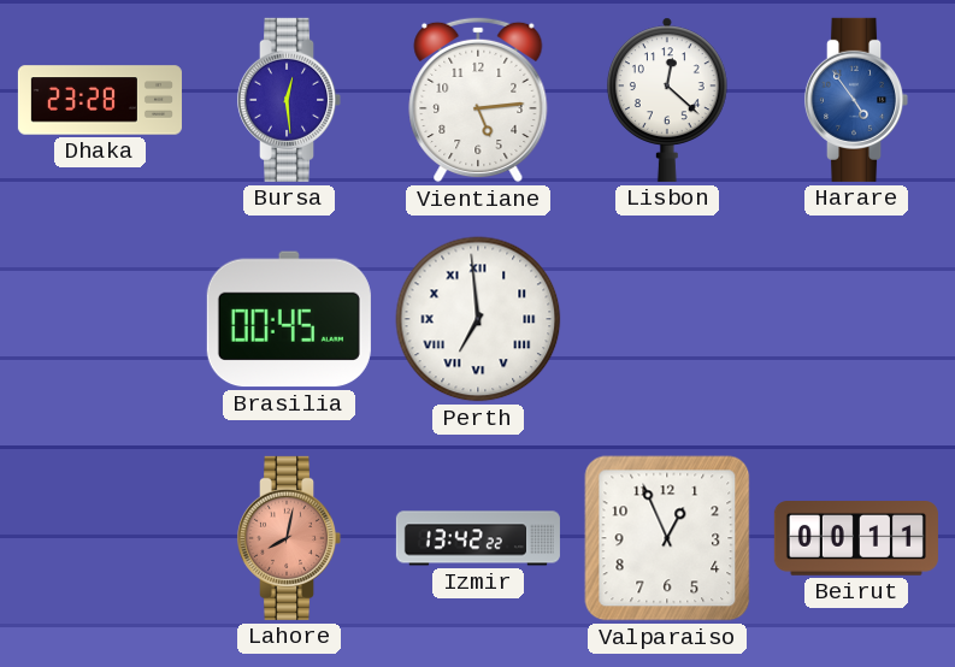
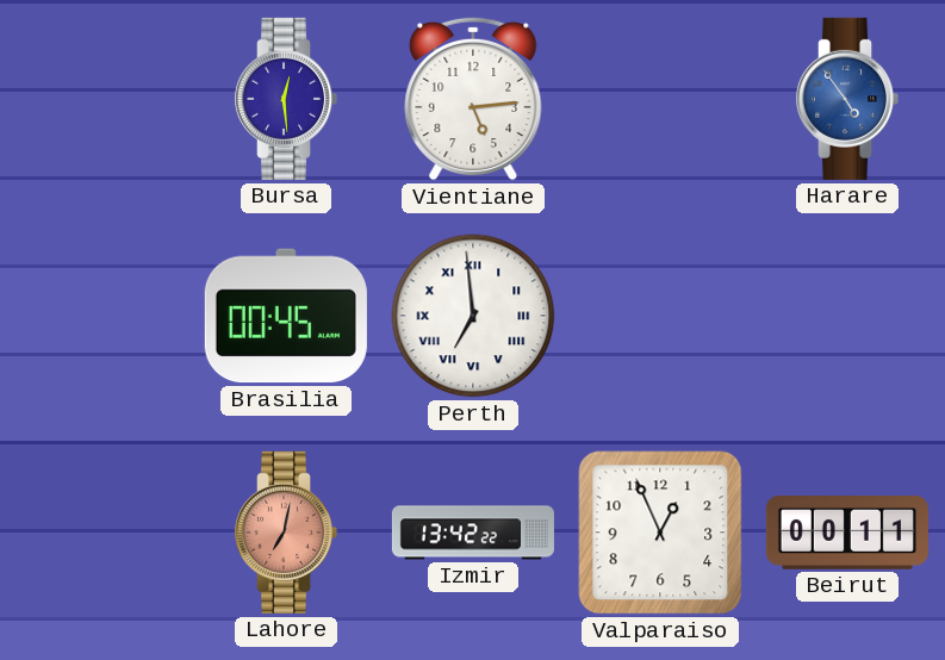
Dhaka: 23:28 -> none (100, 100)
Lisbon: 12:22 -> none (667, 100)
Lahore: 8:02 -> 7:02 (286, 533)
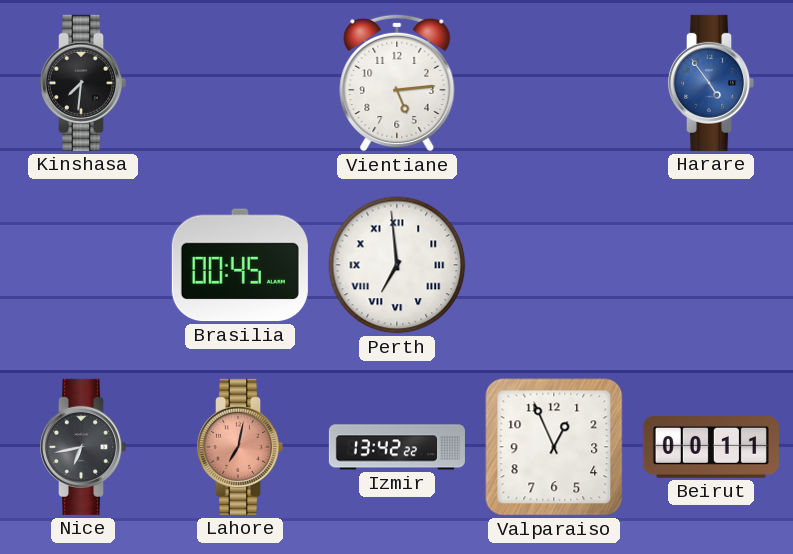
Kinshasa: none -> 7:31 (83, 83)
Bursa: 12:29 -> none (286, 99)
Nice: none -> 6:43 (83, 447)
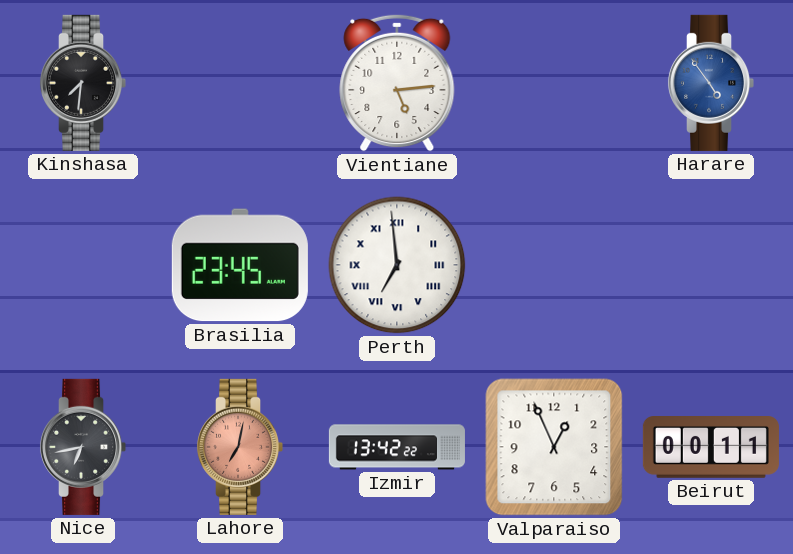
Brasilia: 00:45 -> 23:45 (240, 265)
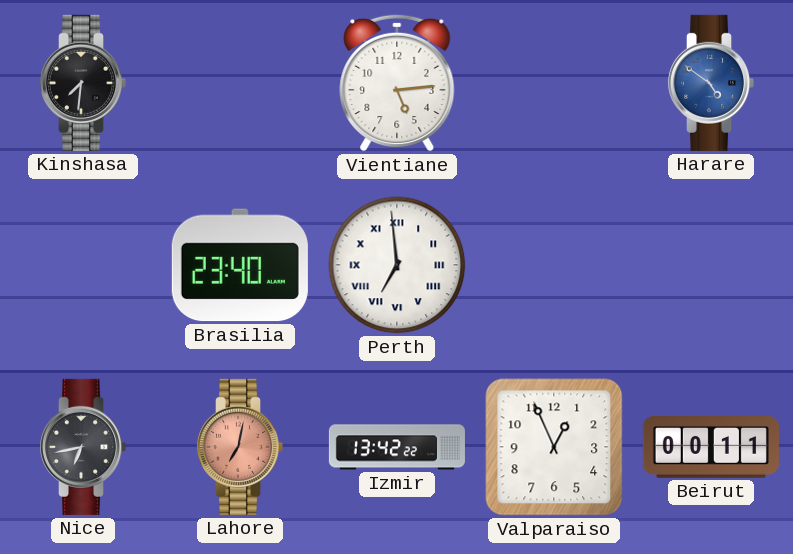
Harare: 4:54 -> 4:51 (711, 83)
Brasilia: 23:45 -> 23:40 (240, 265)
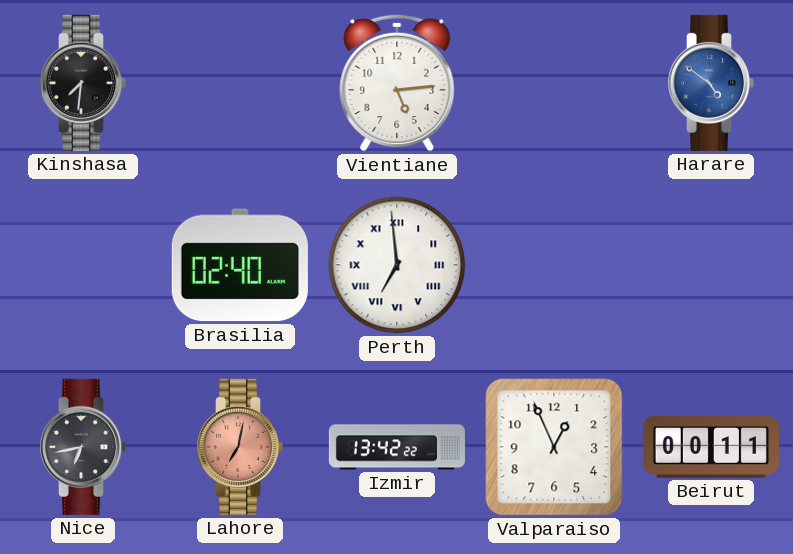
Brasilia: 23:40 -> 02:40 (240, 265)
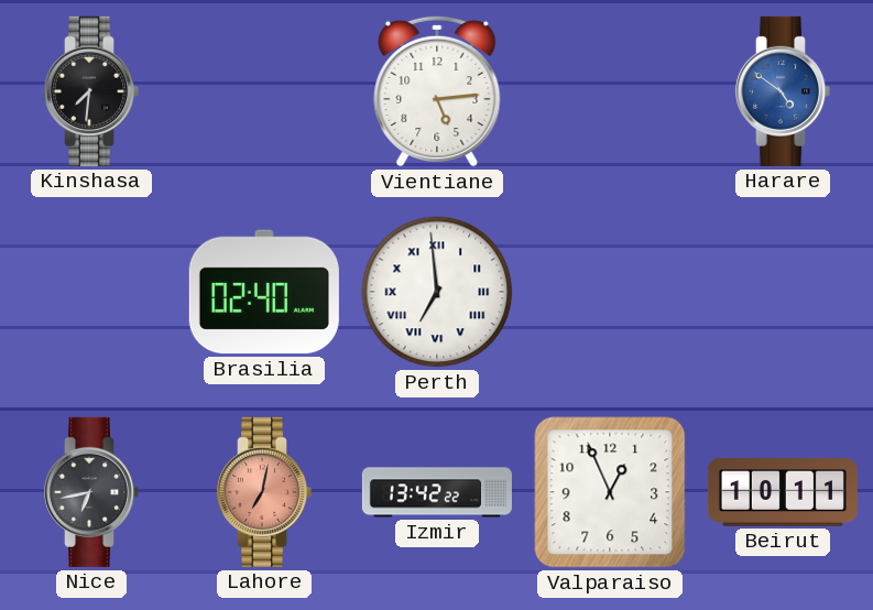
Beirut: 00:11 -> 10:11 (783, 493)
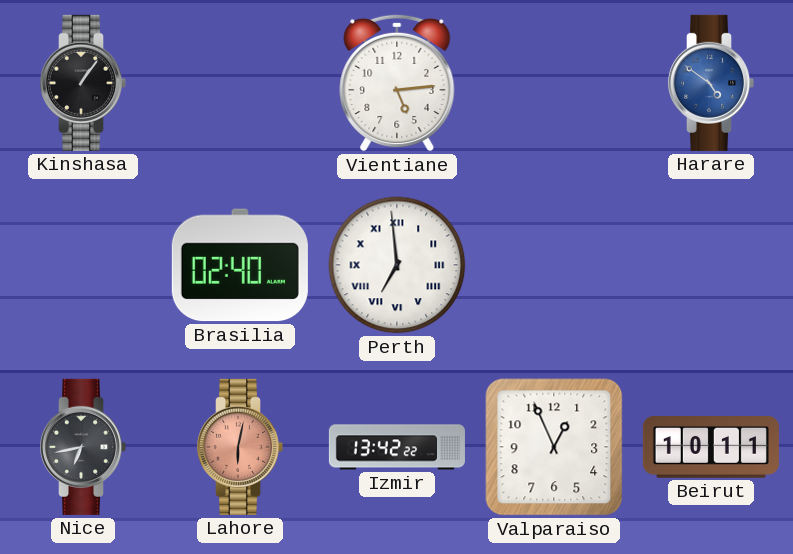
Kinshasa: 7:31 -> 1:06 (83, 83)
Lahore: 7:02 -> 6:02 (240, 447)
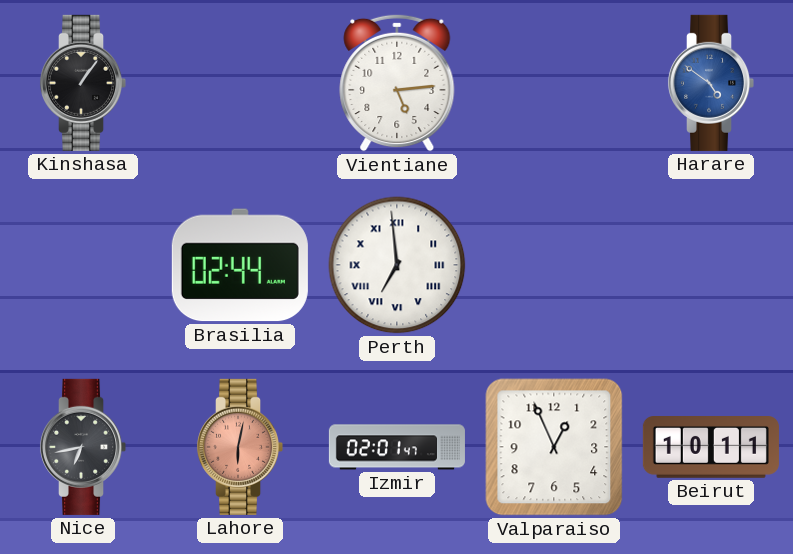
Brasilia: 02:40 -> 02:44 (240, 265)
Izmir: 13:42 -> 02:01 (397, 447)
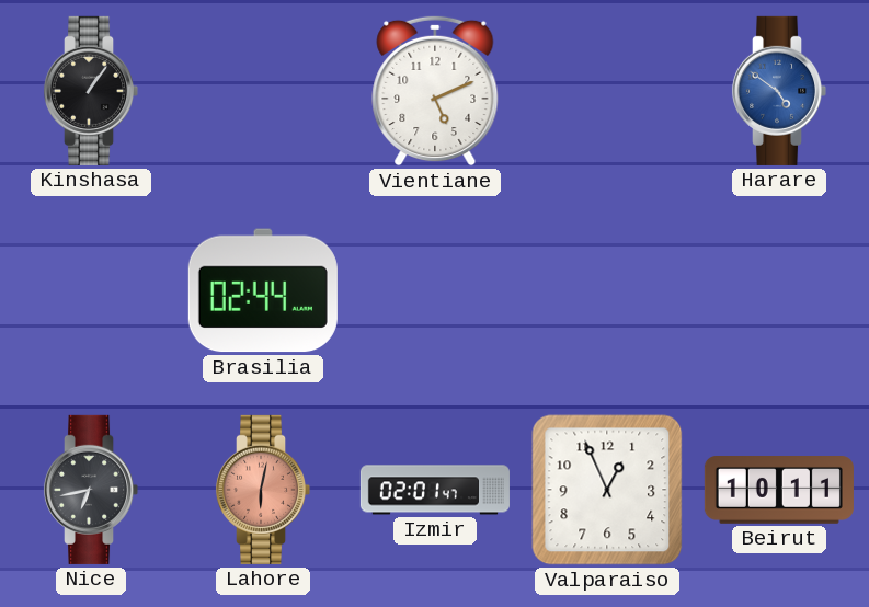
Vientiane: 5:14 -> 5:11 (435, 91)
Perth: 6:59 -> none (397, 265)
